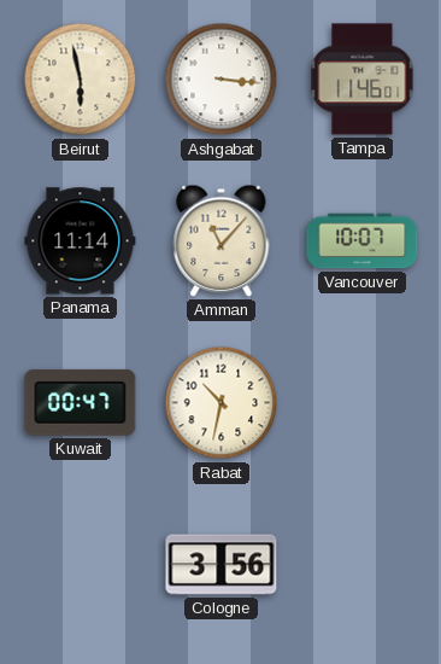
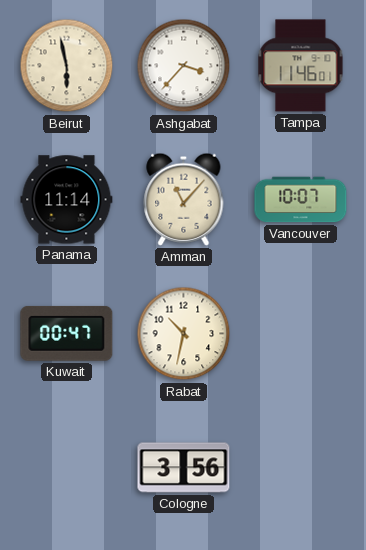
Ashgabat: 3:16 -> 3:37 (184, 66)
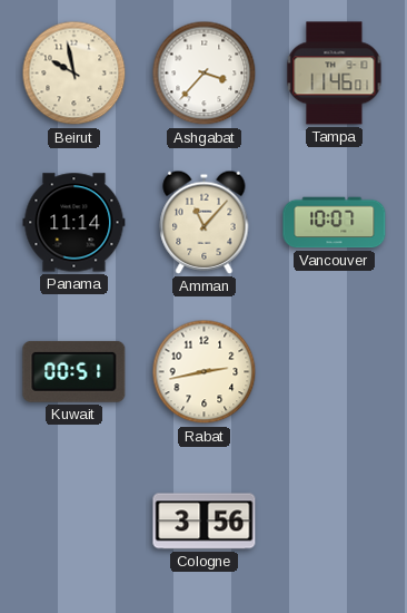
Beirut: 5:58 -> 9:58 (75, 74)
Kuwait: 00:47 -> 00:51 (75, 371)
Rabat: 10:32 -> 2:43 (205, 372)
